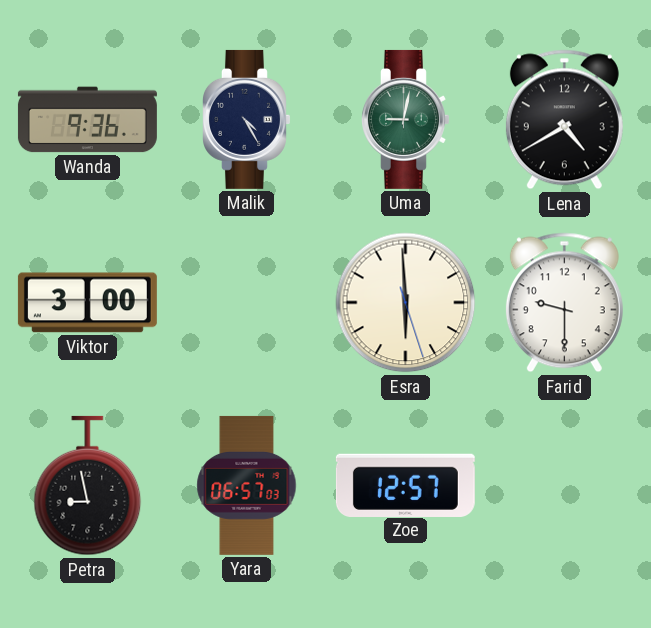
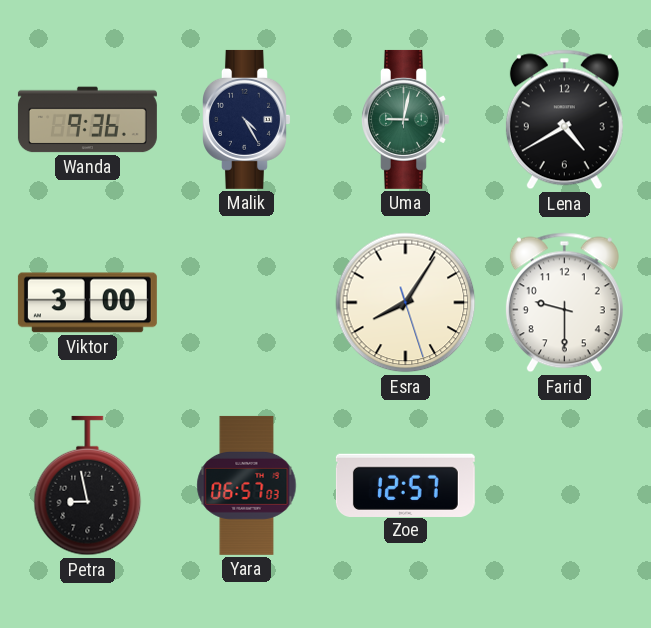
Esra: 5:59 -> 8:05 (406, 303)
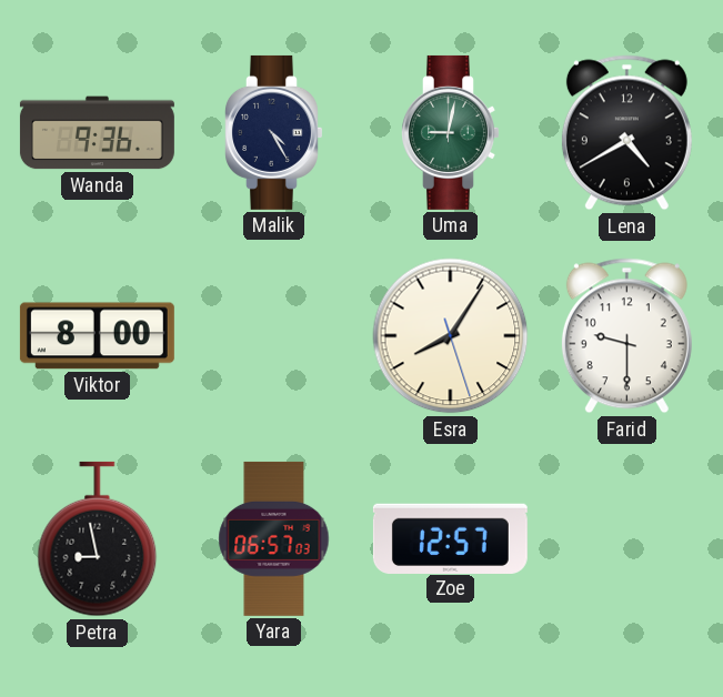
Viktor: 3:00 -> 8:00 (97, 336)
